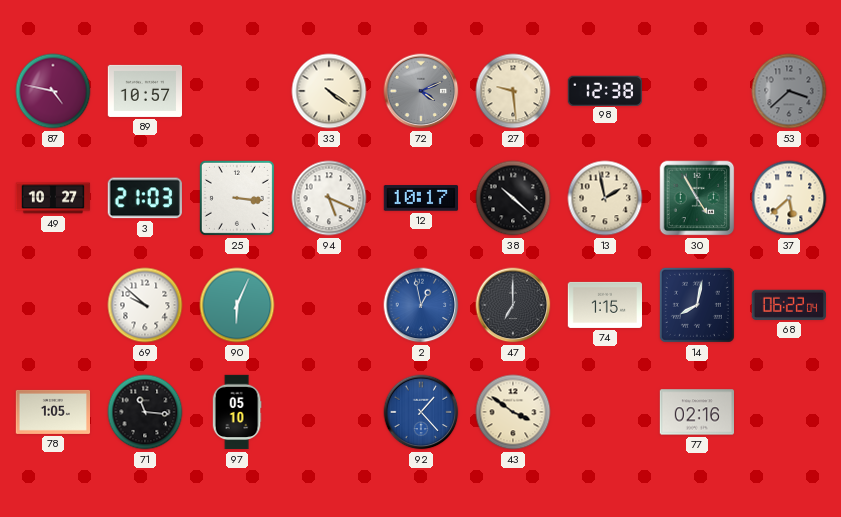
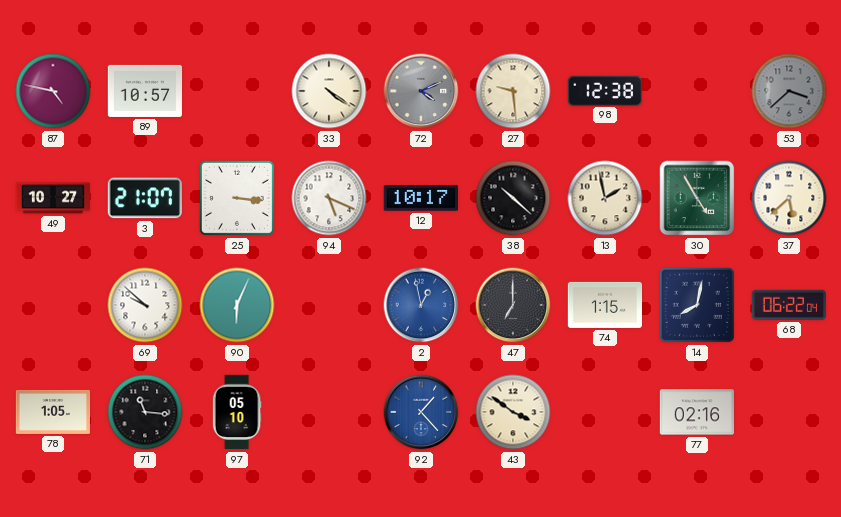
3: 21:03 -> 21:07 (145, 198)
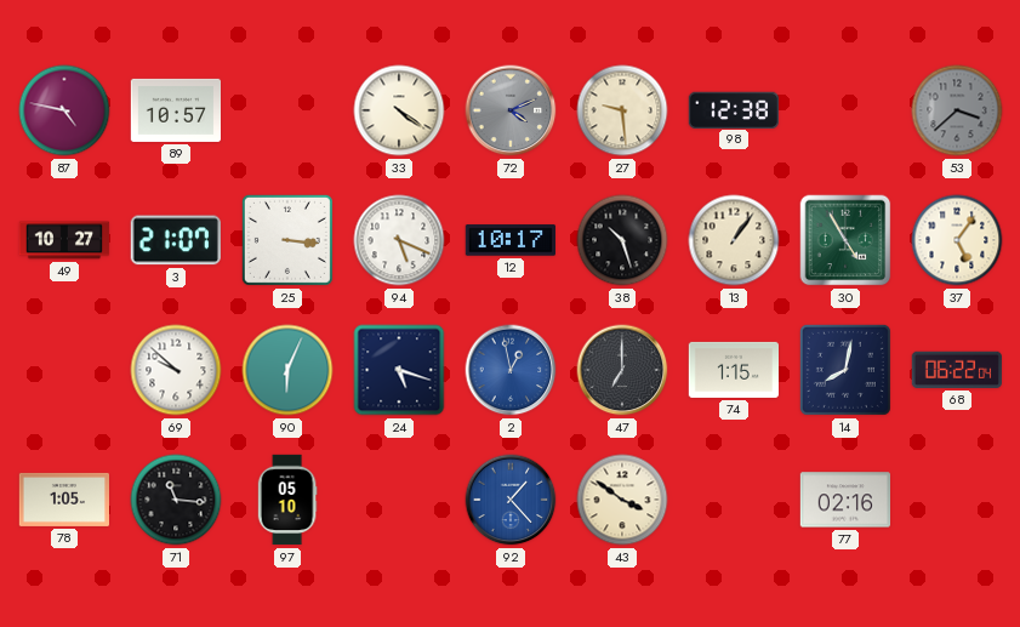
38: 10:22 -> 10:27 (622, 240)
13: 1:58 -> 1:06 (734, 240)
37: 5:38 -> 5:06 (957, 240)
24: none -> 5:18 (399, 370)
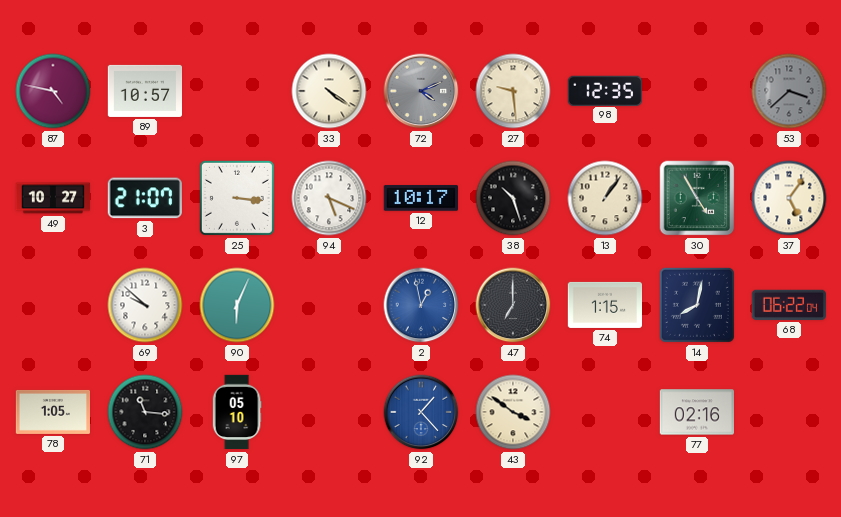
98: 12:38 -> 12:35 (605, 90)
24: 5:18 -> none (399, 370)
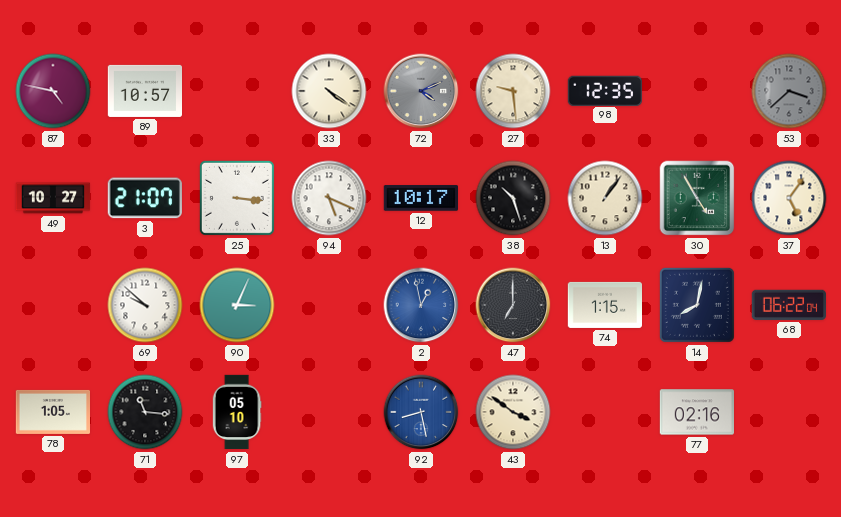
90: 6:04 -> 3:04 (237, 305)
92: 1:23 -> 8:28 (421, 412)
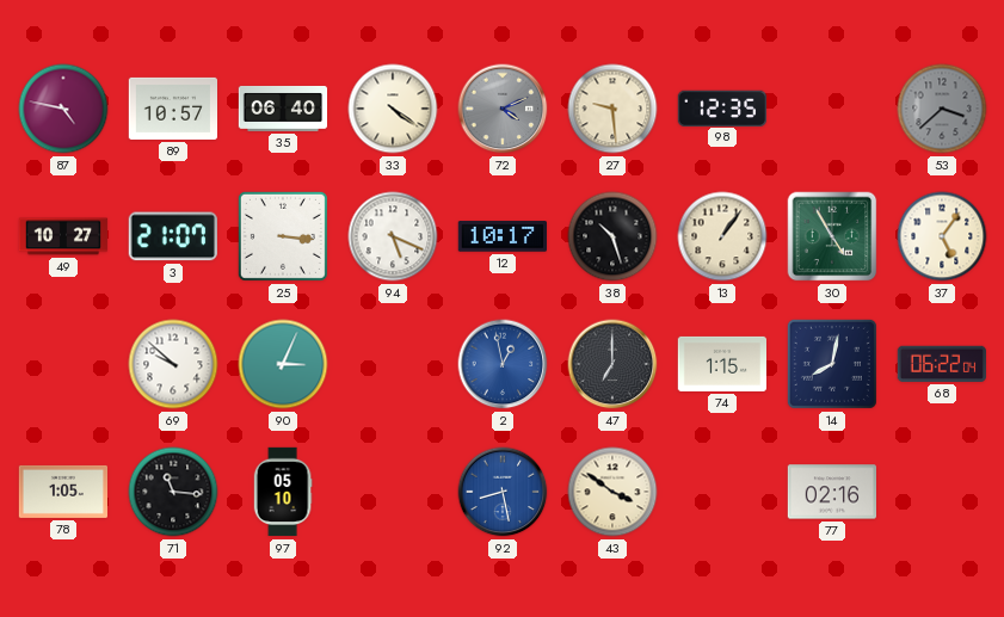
35: none -> 06:40 (283, 109)
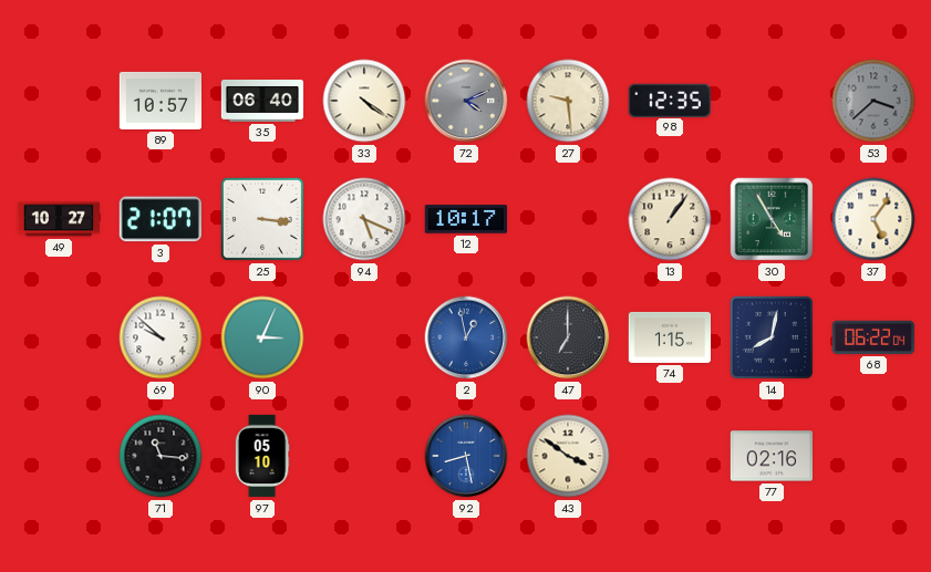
87: 4:47 -> none (63, 109)
38: 10:27 -> none (612, 236)
78: 1:05 -> none (63, 492)
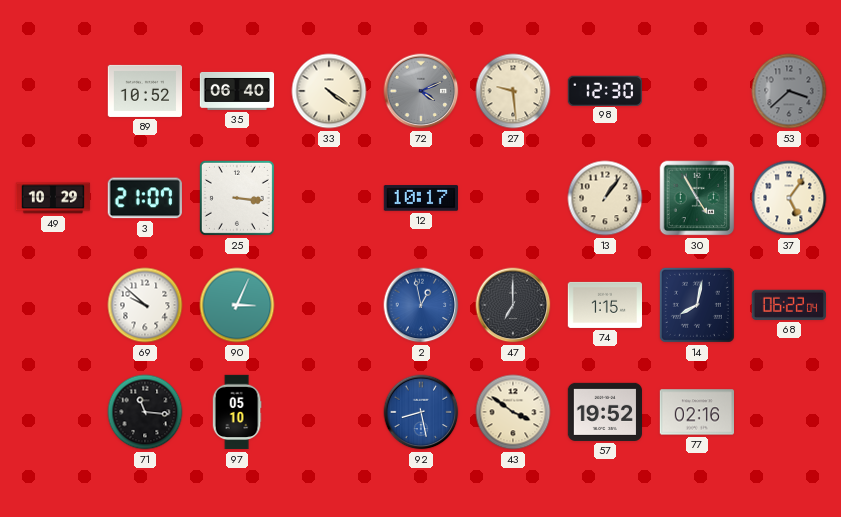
89: 10:57 -> 10:52 (145, 91)
98: 12:35 -> 12:30 (605, 90)
49: 10:27 -> 10:29 (53, 198)
94: 5:19 -> none (364, 219)
57: none -> 19:52 (604, 412)
